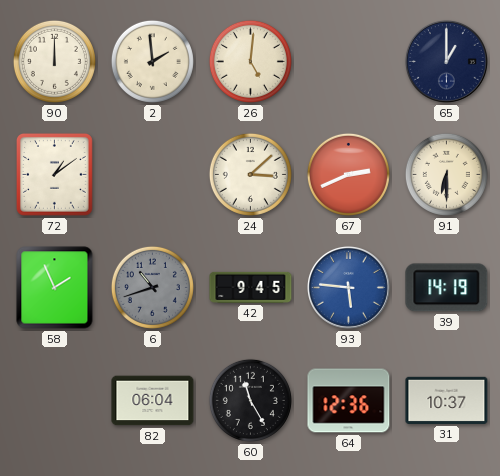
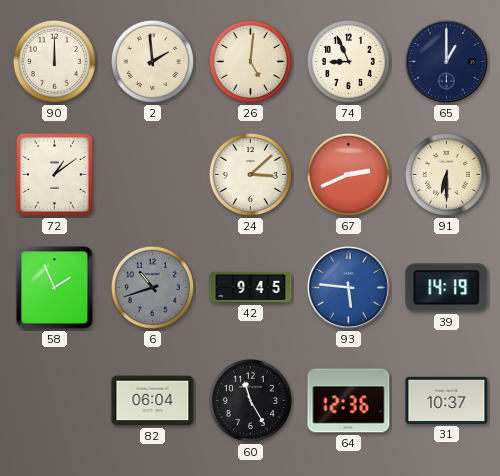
74: none -> 8:56 (348, 61)
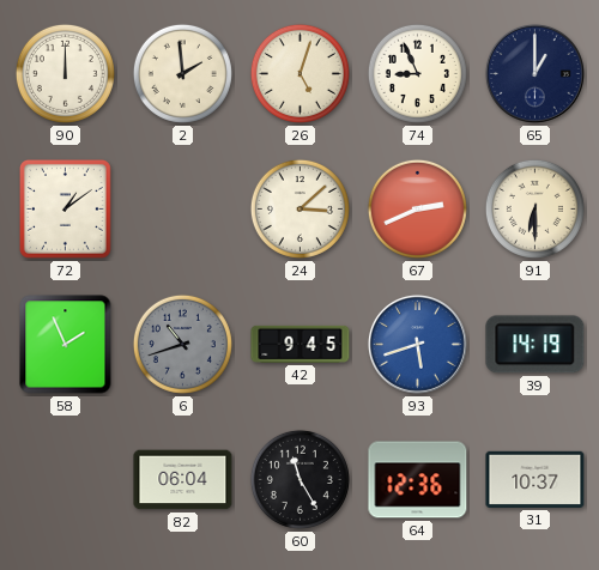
26: 5:01 -> 5:03 (299, 73)
93: 5:46 -> 5:42 (417, 344)
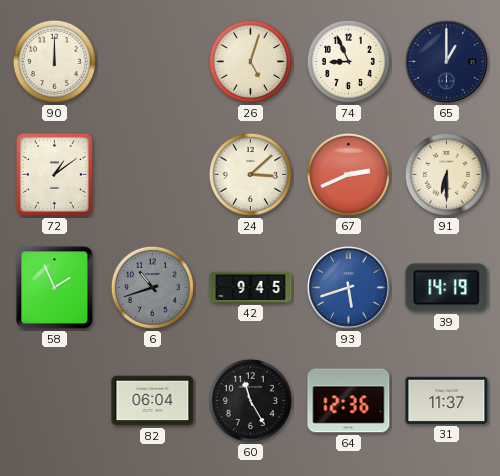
2: 1:59 -> none (182, 73)
31: 10:37 -> 11:37 (447, 400)
